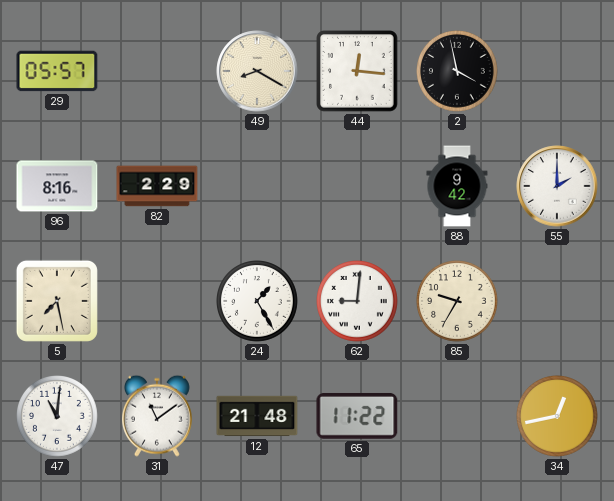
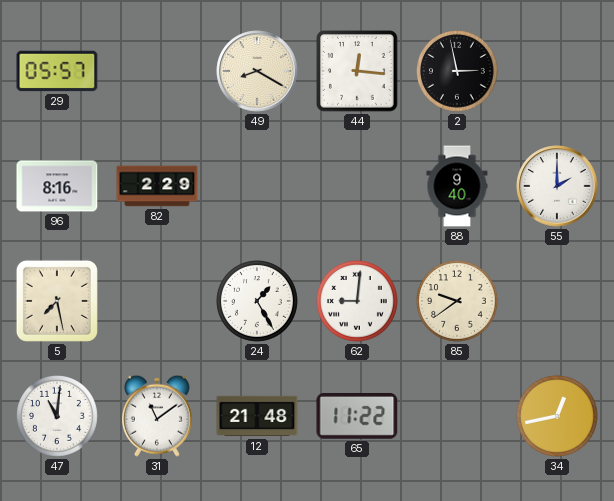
2: 3:58 -> 2:58 (458, 72)
88: 9:42 -> 9:40 (457, 186)
85: 9:35 -> 9:39 (458, 302)
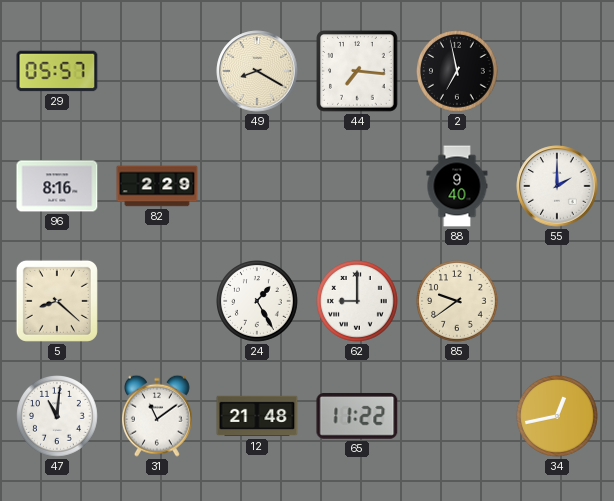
44: 12:16 -> 7:16 (358, 72)
2: 2:58 -> 6:58 (458, 72)
5: 7:28 -> 8:22 (57, 301)
62: 9:01 -> 9:00 (358, 302)
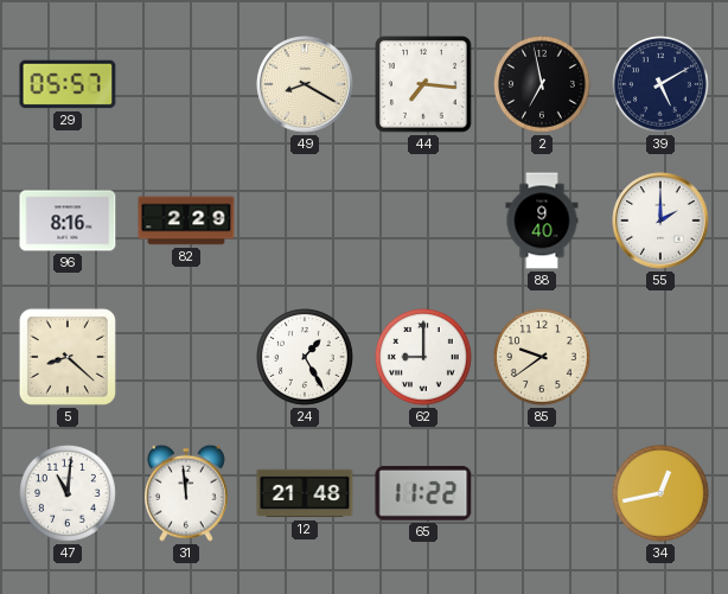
39: none -> 5:10 (662, 85)
31: 11:09 -> 11:59 (186, 493)
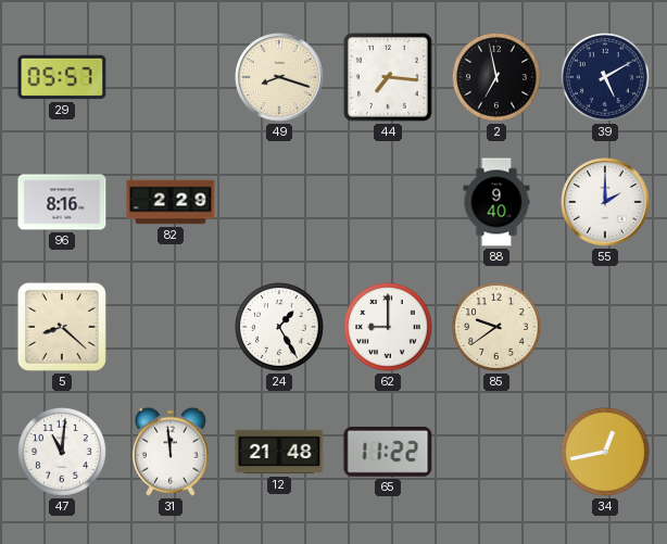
49: 8:20 -> 8:18 (279, 77)
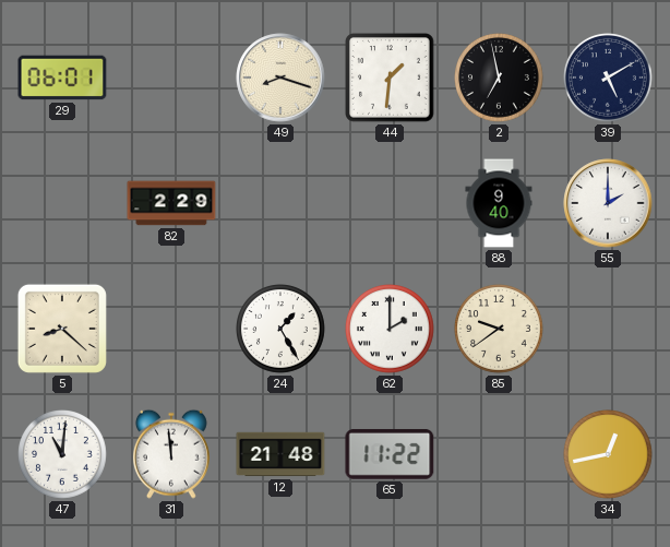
29: 05:57 -> 06:01 (62, 78)
44: 7:16 -> 1:31 (391, 79)
96: 8:16 -> none (62, 202)
62: 9:00 -> 2:00 (391, 330)
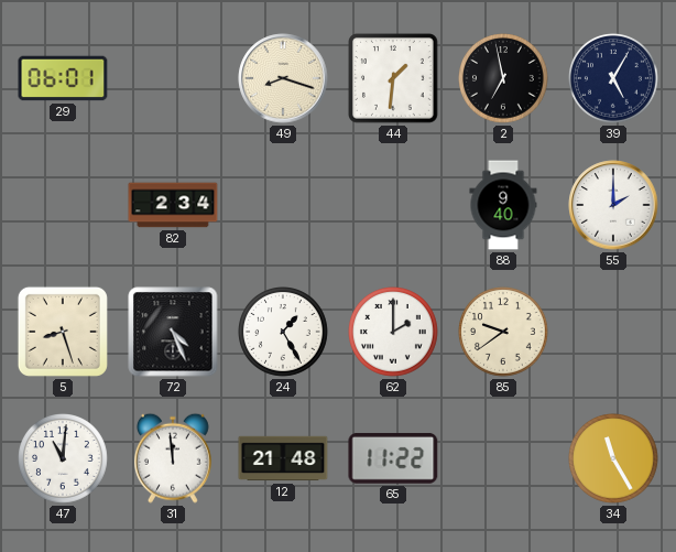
39: 5:10 -> 5:05 (614, 79)
82: 2:29 -> 2:34 (173, 205)
5: 8:22 -> 8:27 (63, 332)
72: none -> 4:26 (173, 332)
34: 12:43 -> 11:25 (614, 459)
